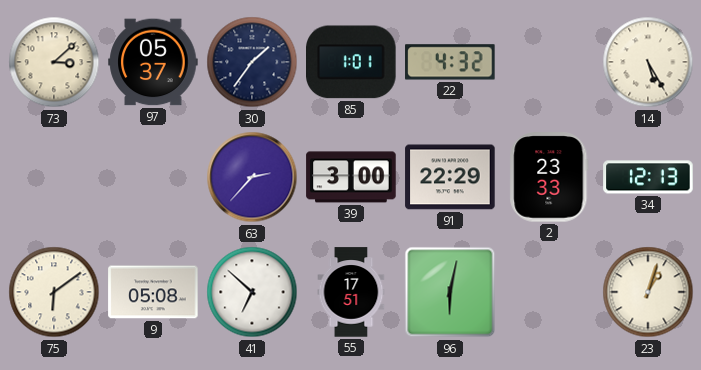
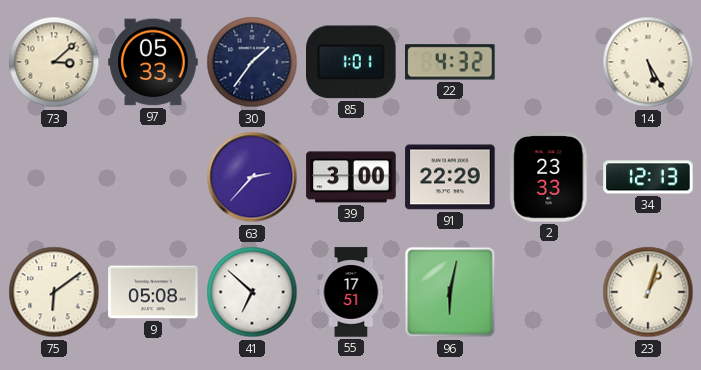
97: 05:37 -> 05:33 (153, 62)
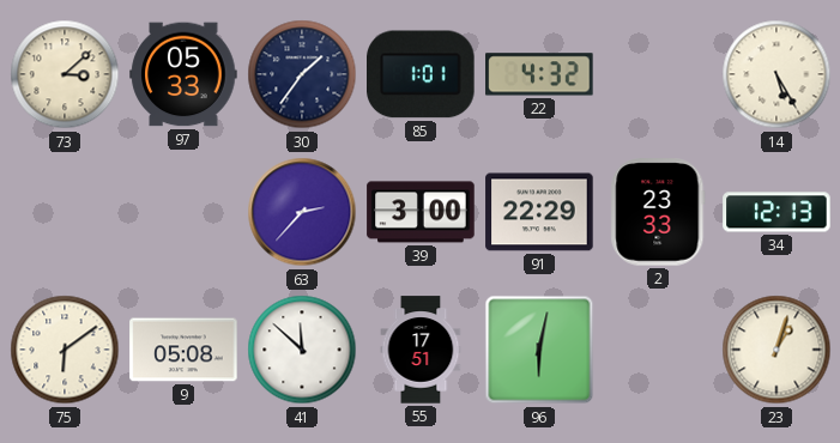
41: 6:52 -> 11:52 (302, 350)
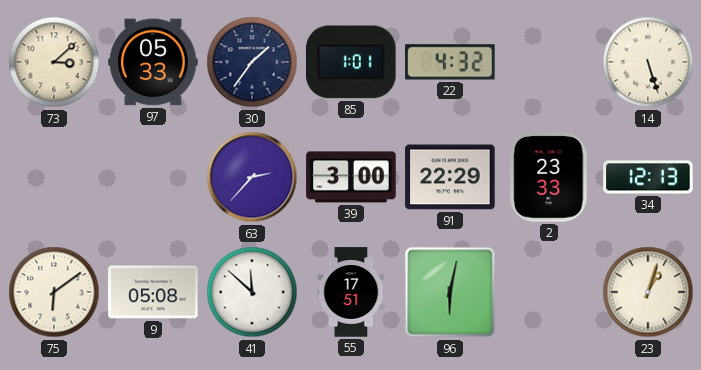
14: 5:25 -> 5:27 (648, 62)
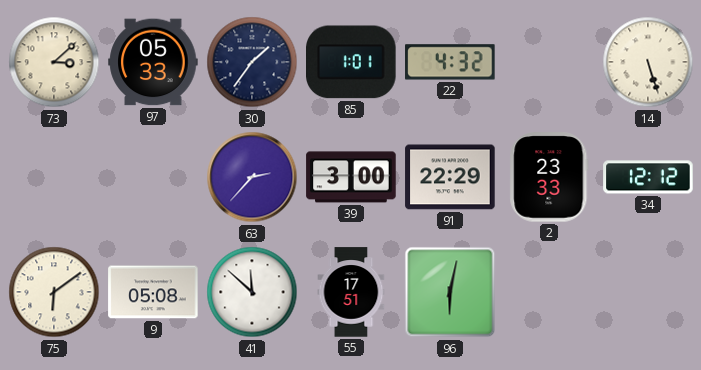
34: 12:13 -> 12:12 (648, 177)
23: 1:03 -> none (648, 292)
